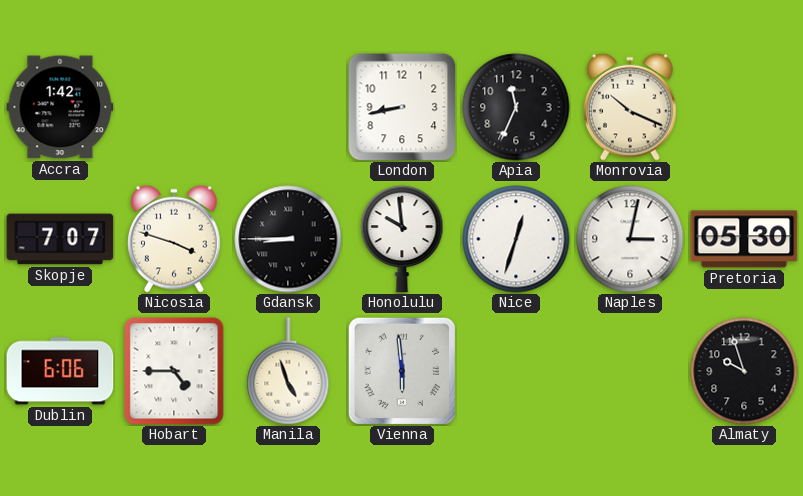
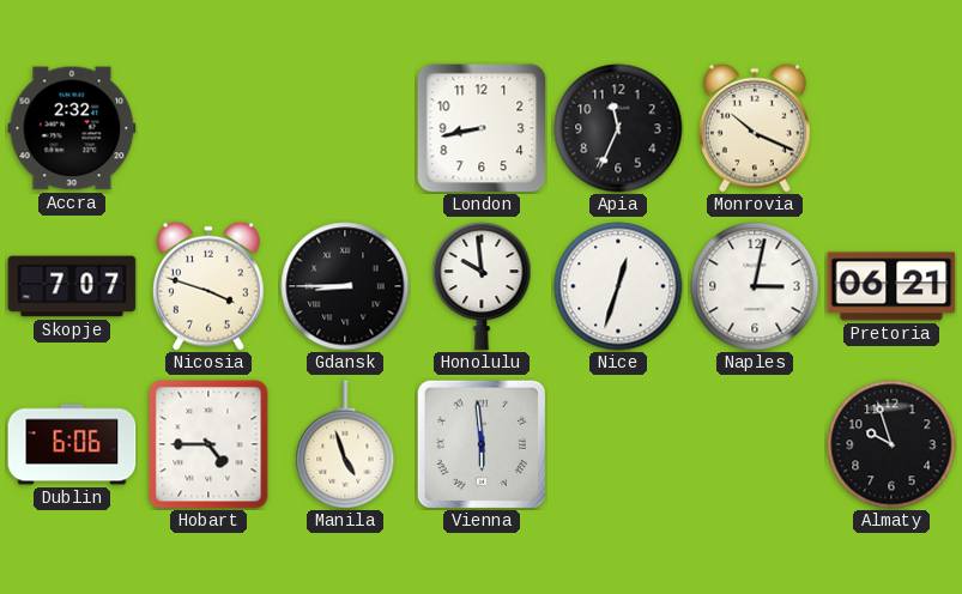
Accra: 1:42 -> 2:32 (72, 128)
Pretoria: 05:30 -> 06:21 (891, 286)
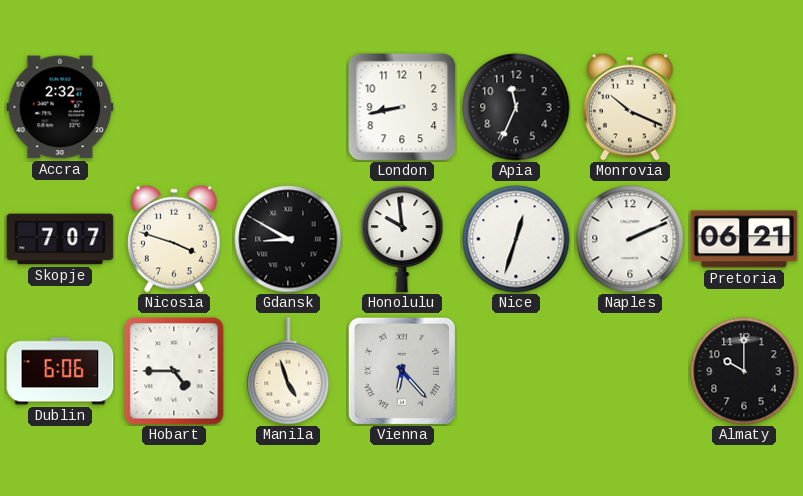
Gdansk: 8:45 -> 8:50 (288, 239)
Naples: 3:02 -> 2:11 (630, 239)
Vienna: 5:59 -> 6:23 (401, 370)
Almaty: 9:57 -> 10:00 (744, 371)
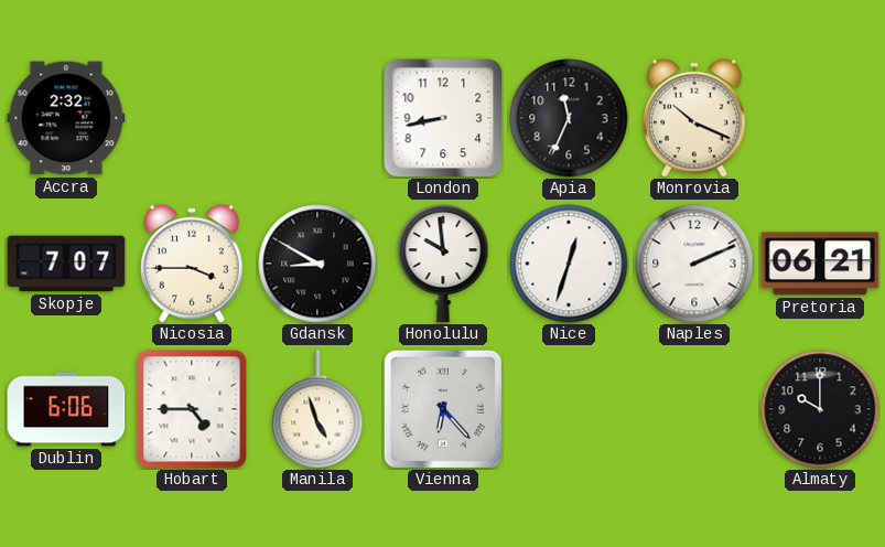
Nicosia: 3:48 -> 3:45 (193, 264)
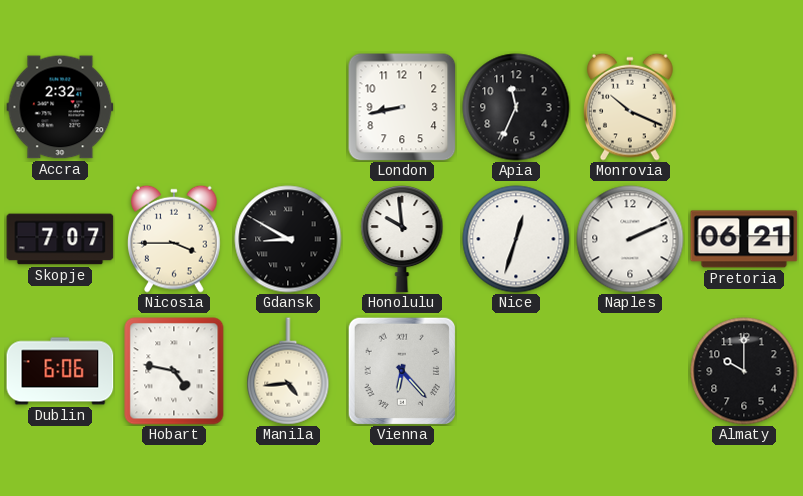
Hobart: 4:45 -> 4:47 (174, 371)
Manila: 4:57 -> 4:44 (288, 371)
